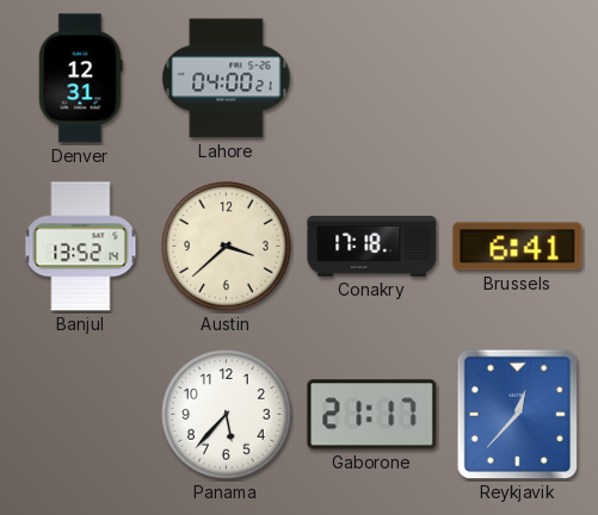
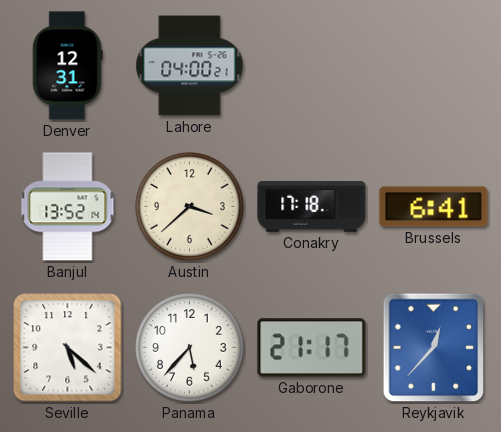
Seville: none -> 5:22 (68, 348)
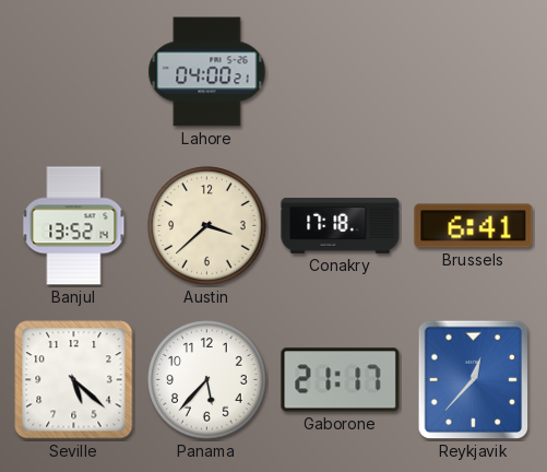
Denver: 12:31 -> none (68, 66)
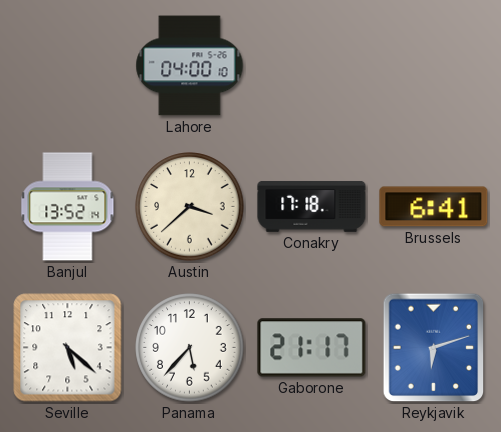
Lahore: 04:00:21 -> 04:00:10 (190, 66)
Reykjavik: 12:37 -> 6:12 (434, 348)
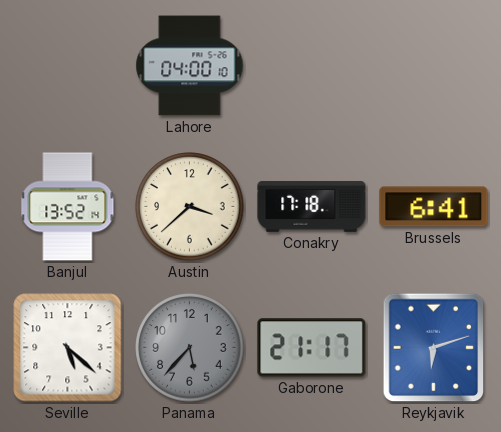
Panama dial: white -> grey (190, 348)
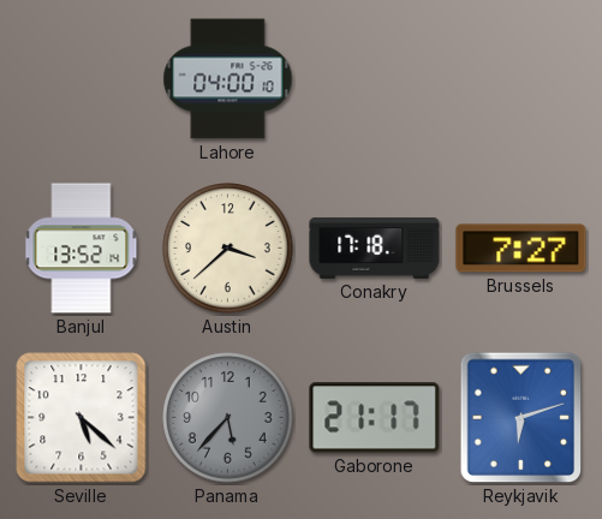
Brussels: 6:41 -> 7:27 (521, 249)
